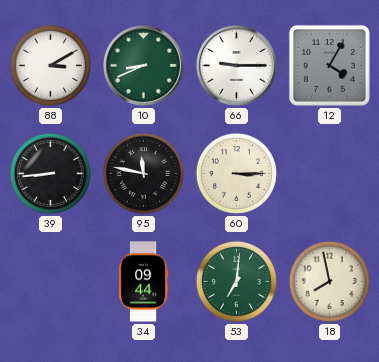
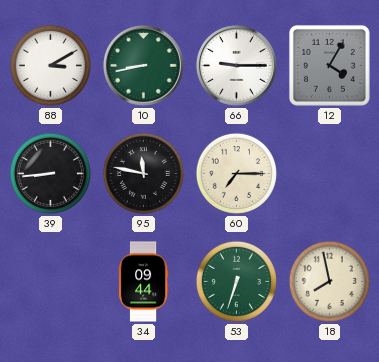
10: 8:41 -> 8:43 (143, 65)
60: 3:15 -> 7:15 (236, 173)
53: 7:01 -> 6:33 (236, 281)
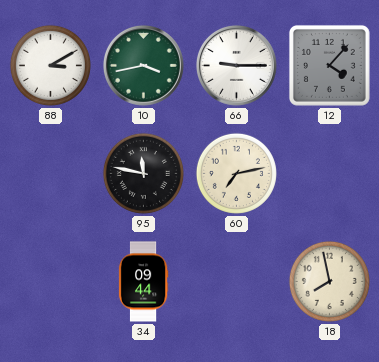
10: 8:43 -> 3:43 (143, 65)
12: 4:05 -> 4:07 (330, 66)
39: 8:44 -> none (50, 173)
60: 7:15 -> 7:13 (236, 173)
53: 6:33 -> none (236, 281)
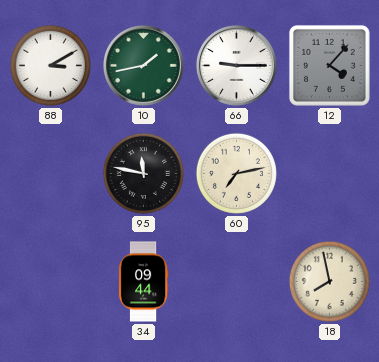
10: 3:43 -> 1:43 (143, 65)
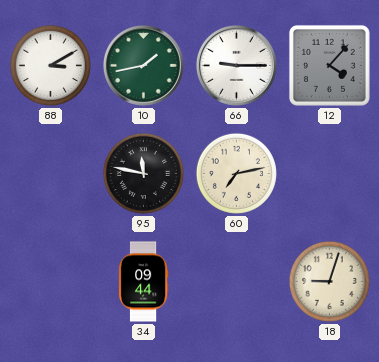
18: 7:58 -> 9:03 (329, 281)
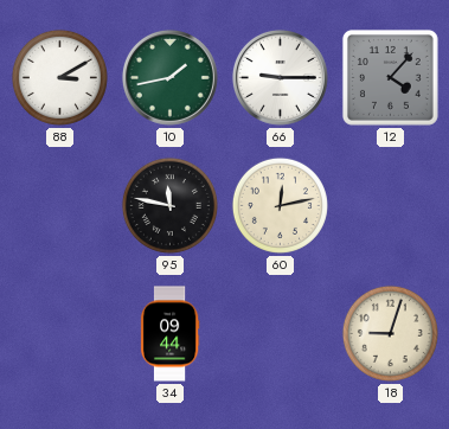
60: 7:13 -> 12:13 (280, 205)
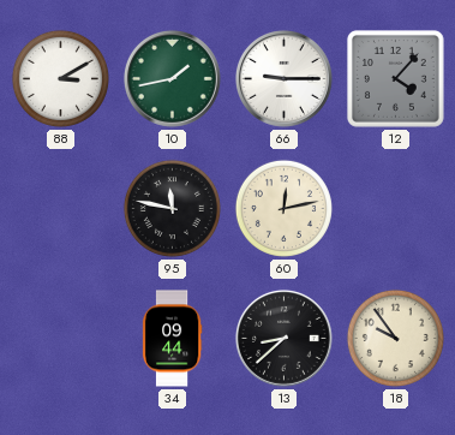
13: none -> 8:38 (283, 338)
18: 9:03 -> 9:54 (395, 338)
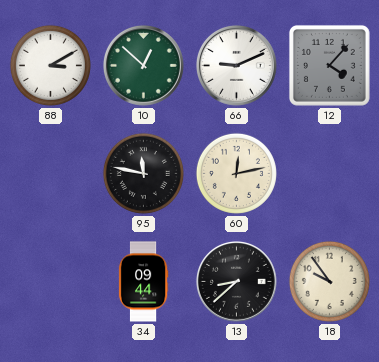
10: 1:43 -> 12:52 (143, 65)
66: 9:15 -> 9:11 (236, 65)
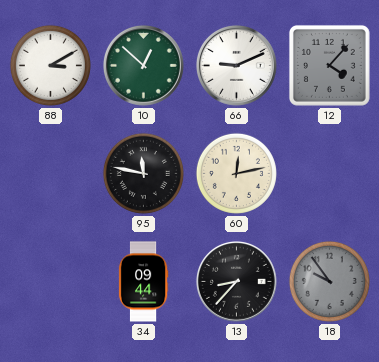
13: 8:38 -> 8:37 (236, 281)
18 dial: cream -> grey (329, 281)
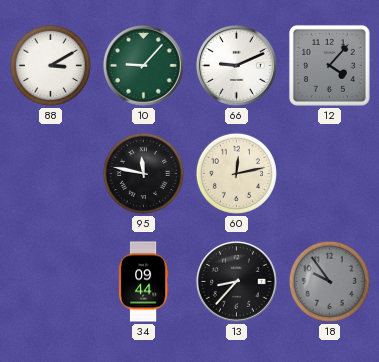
10: 12:52 -> 9:07 (143, 65)
